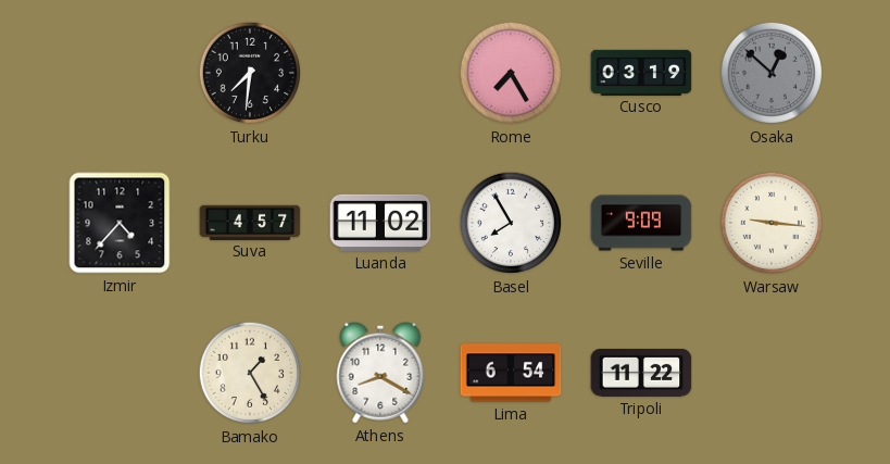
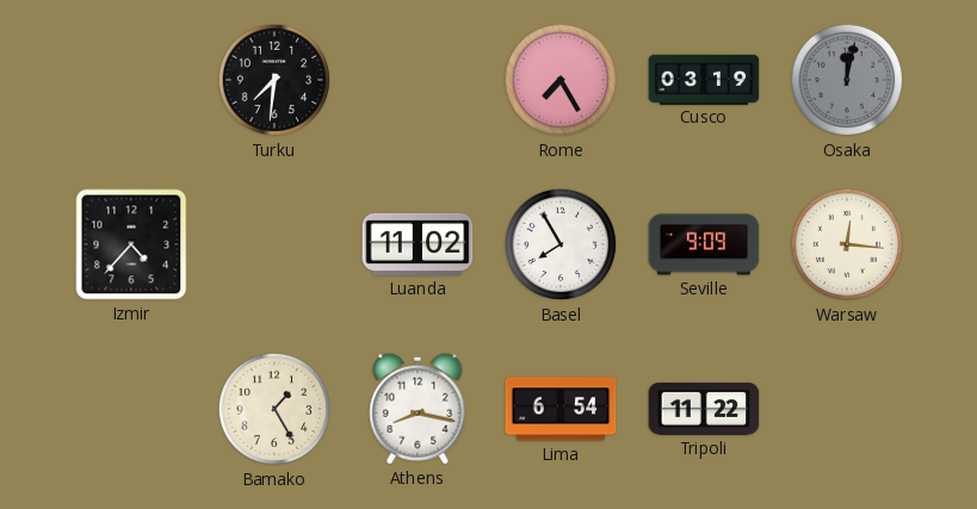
Osaka: 12:52 -> 12:02 (847, 80)
Suva: 4:57 -> none (250, 222)
Warsaw: 9:16 -> 12:16 (847, 244)
Athens: 8:20 -> 8:17 (418, 409)
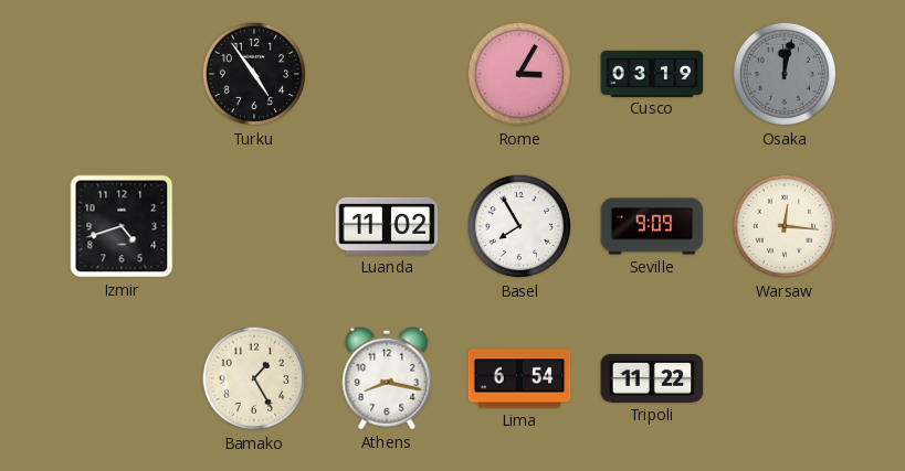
Turku: 7:31 -> 4:54 (254, 74)
Rome: 7:25 -> 3:05 (519, 74)
Izmir: 4:37 -> 4:42 (122, 226)
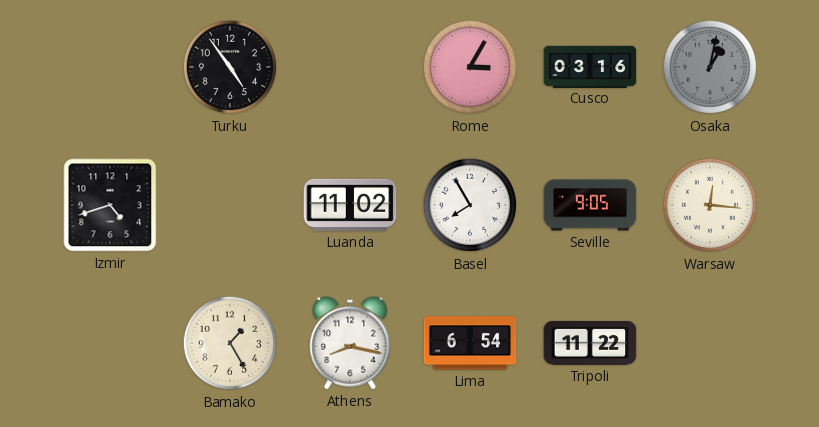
Cusco: 03:19 -> 03:16 (590, 66)
Osaka: 12:02 -> 1:02 (710, 67)
Seville: 9:09 -> 9:05 (590, 205)
